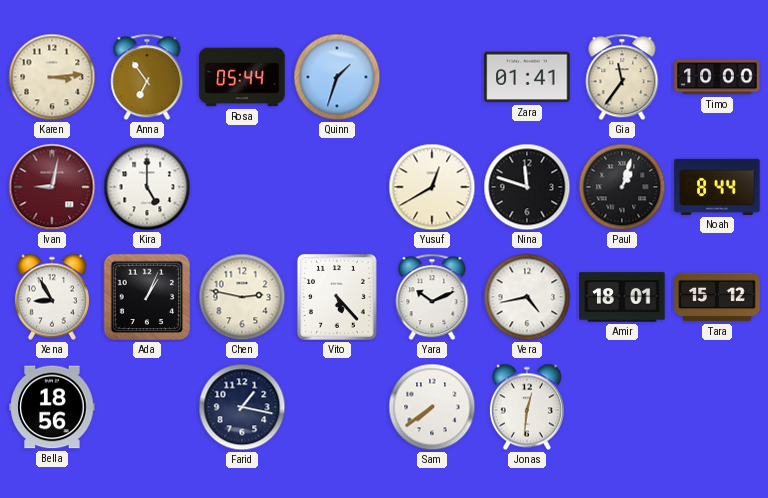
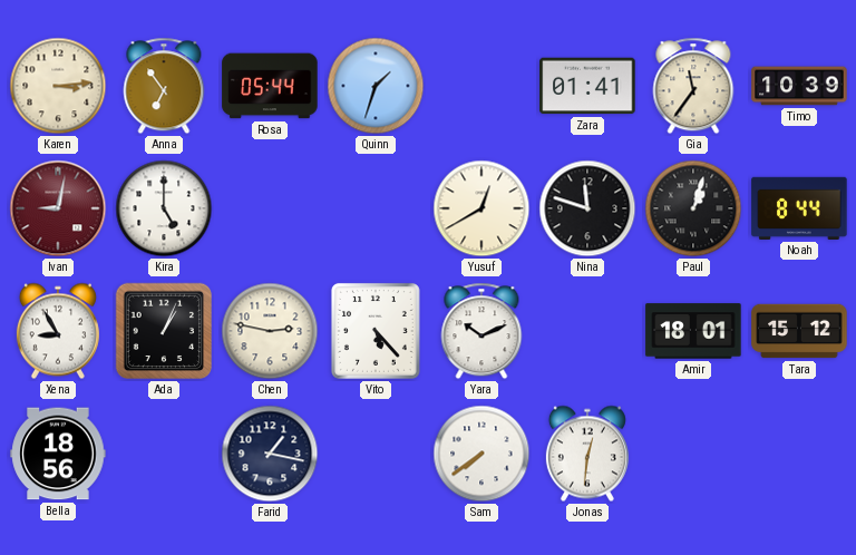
Timo: 10:00 -> 10:39 (799, 86)
Vera: 4:43 -> none (527, 297)
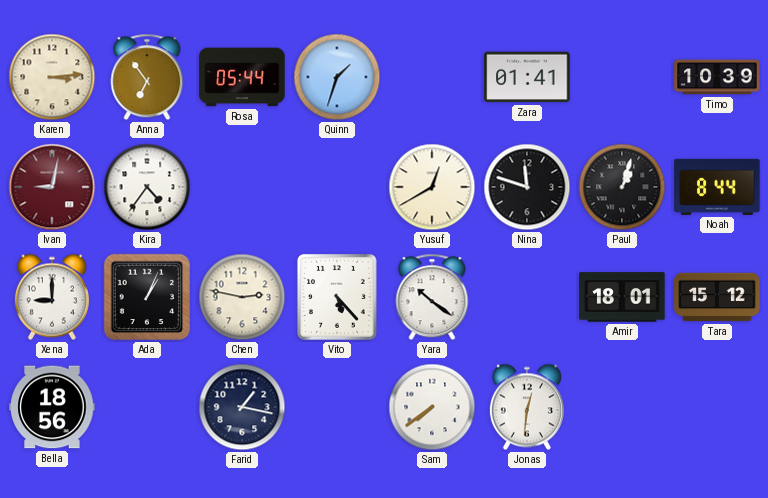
Gia: 11:36 -> none (693, 86)
Kira: 5:00 -> 4:36 (147, 187)
Xena: 8:55 -> 9:00 (52, 297)
Yara: 10:11 -> 10:21 (432, 297)
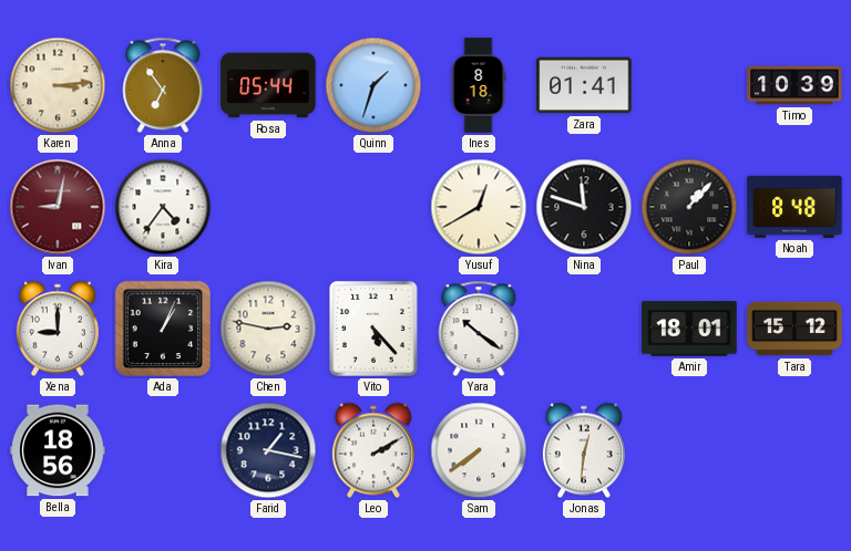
Ines: none -> 8:18 (479, 85)
Paul: 1:03 -> 1:07 (689, 207)
Noah: 8:44 -> 8:48 (794, 207)
Leo: none -> 2:10 (373, 450)
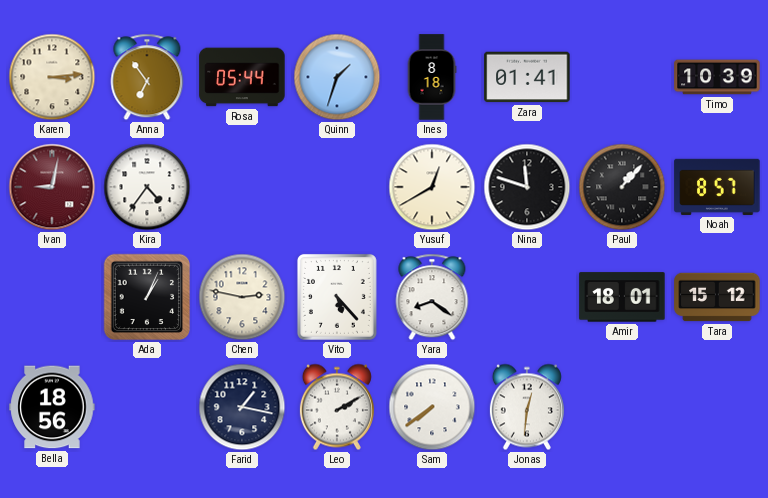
Noah: 8:48 -> 8:57 (717, 187)
Xena: 9:00 -> none (58, 329)
Yara: 10:21 -> 8:21 (432, 297)
